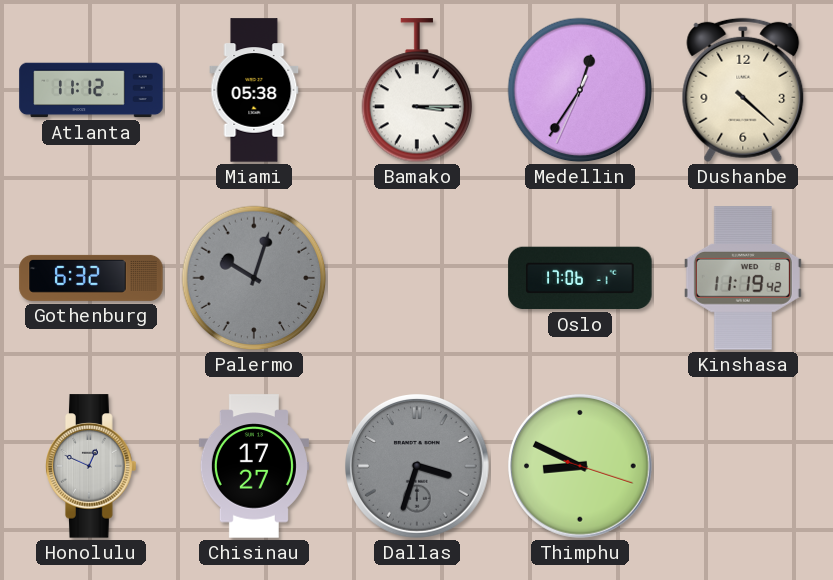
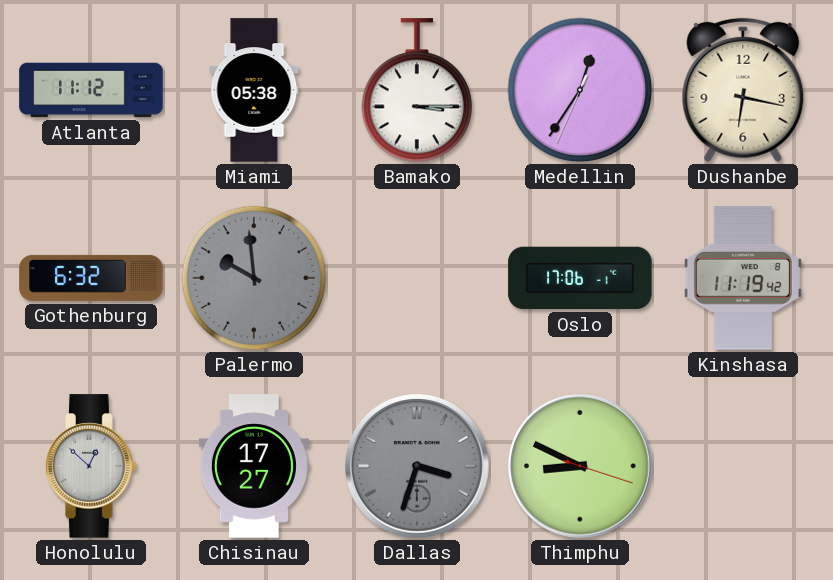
Dushanbe: 4:22 -> 6:17 (743, 90)
Palermo: 10:03 -> 9:59 (254, 278)
Honolulu: 12:49 -> 12:52 (91, 466)
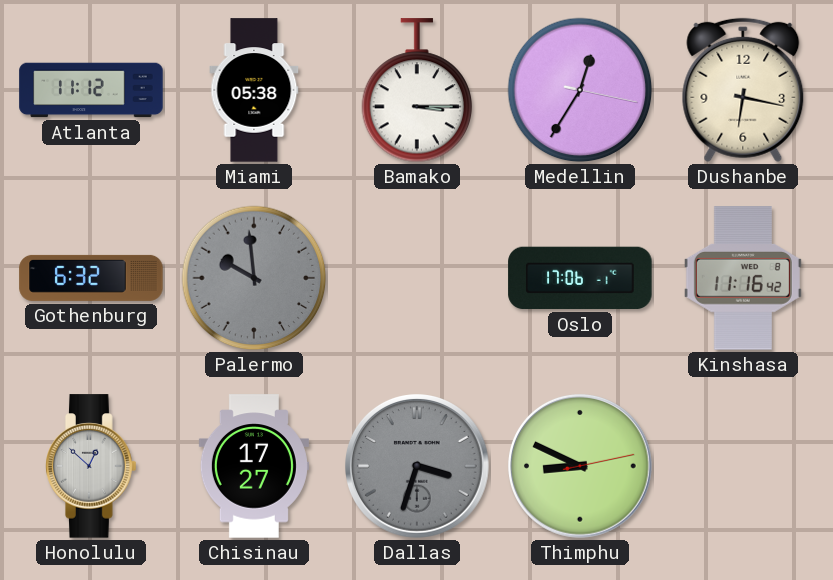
Medellin: 12:35:34 -> 12:35:17 (580, 90)
Kinshasa: 11:19 -> 11:16 (743, 278)
Thimphu: 8:49:18 -> 8:49:13 (581, 467)
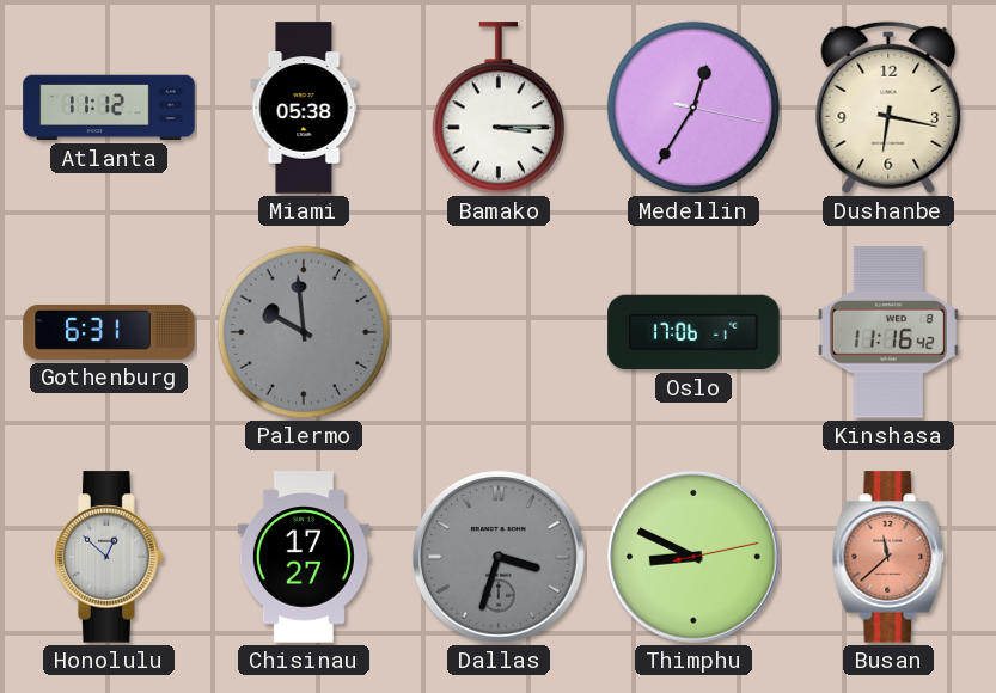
Gothenburg: 6:32 -> 6:31 (109, 332)
Busan: none -> 11:38 (888, 557)
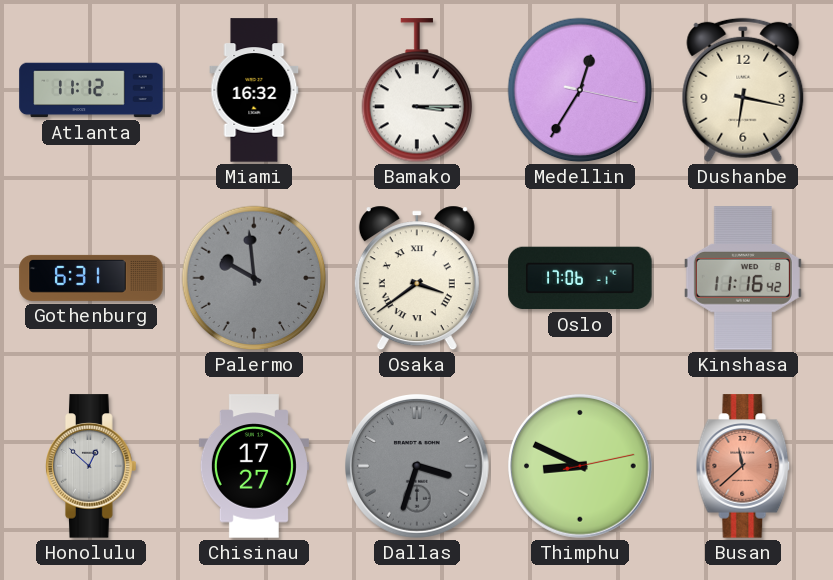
Miami: 05:38 -> 16:32 (254, 90)
Osaka: none -> 3:39 (417, 278)
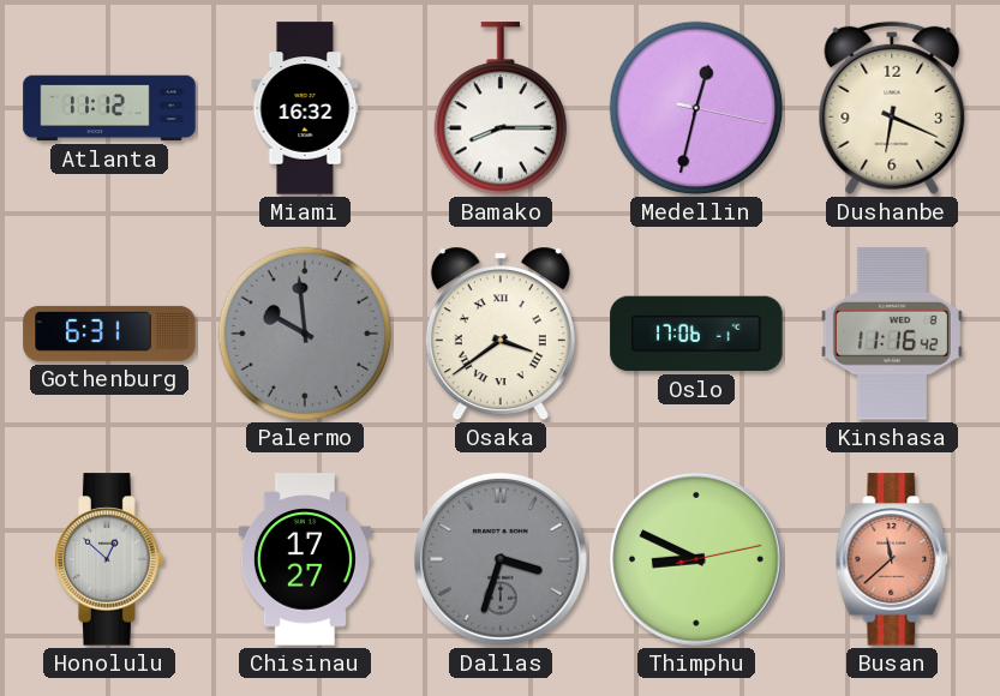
Bamako: 3:15 -> 8:15 (501, 109)
Medellin: 12:35 -> 12:32 (696, 108)
Dushanbe: 6:17 -> 6:19 (892, 108)
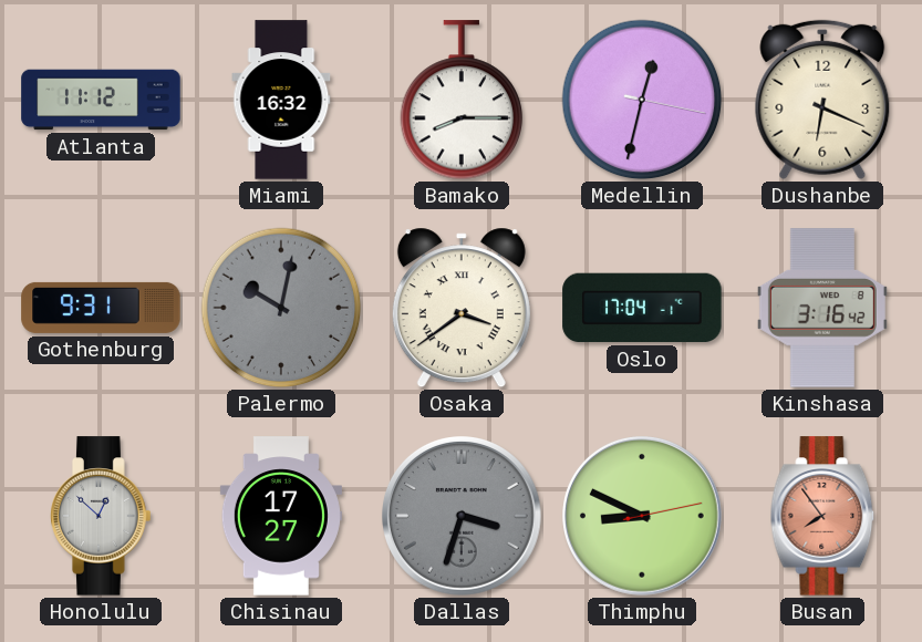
Gothenburg: 6:31 -> 9:31 (101, 308)
Palermo: 9:59 -> 10:02 (281, 308)
Oslo: 17:06 -> 17:04 (642, 308)
Kinshasa: 11:16 -> 3:16 (822, 308)
Busan: 11:38 -> 7:54 (822, 516)
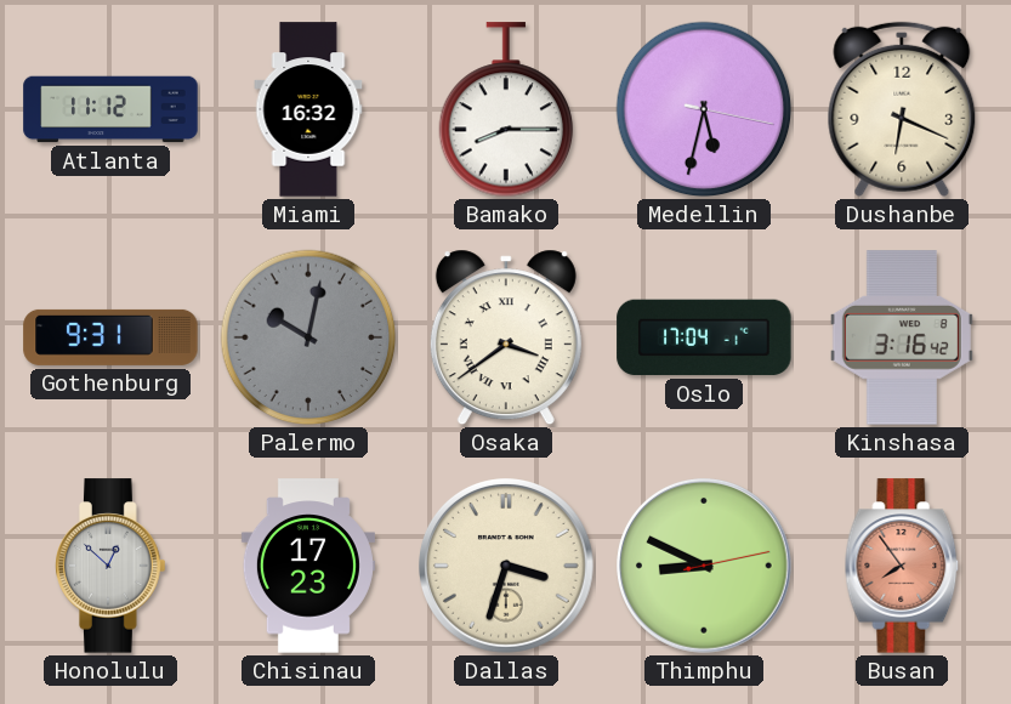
Medellin: 12:32 -> 5:32 (704, 109)
Chisinau: 17:27 -> 17:23 (308, 566)
Dallas dial: grey -> cream (507, 567)
